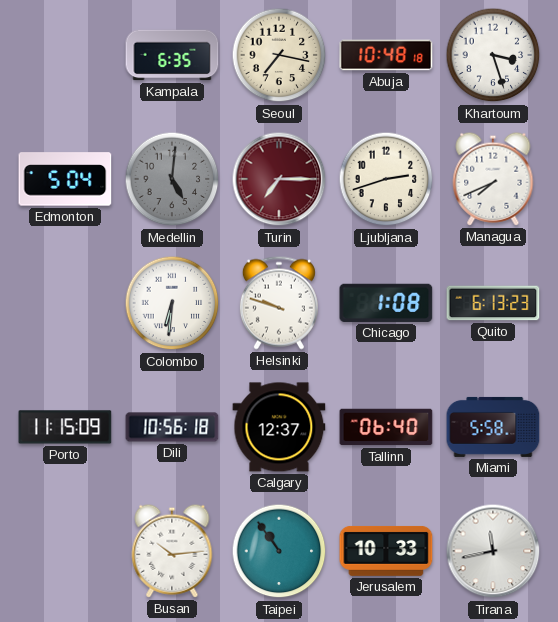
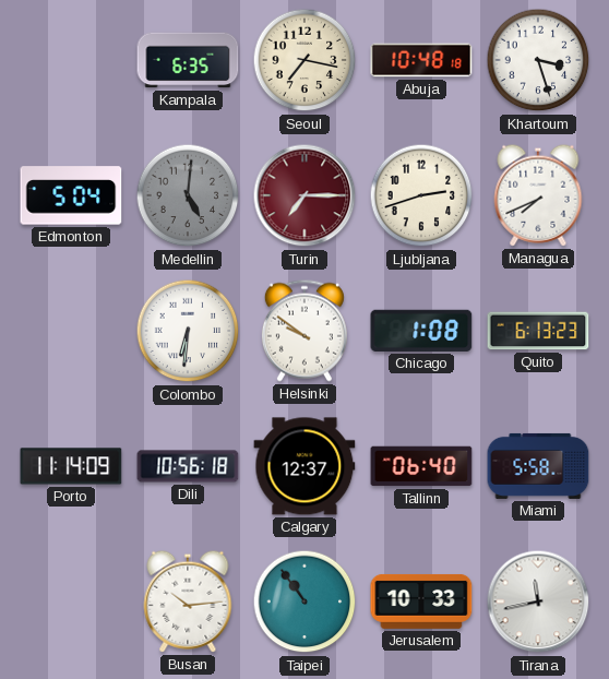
Helsinki: 9:48 -> 9:51 (304, 331)
Porto: 11:15 -> 11:14 (71, 466)
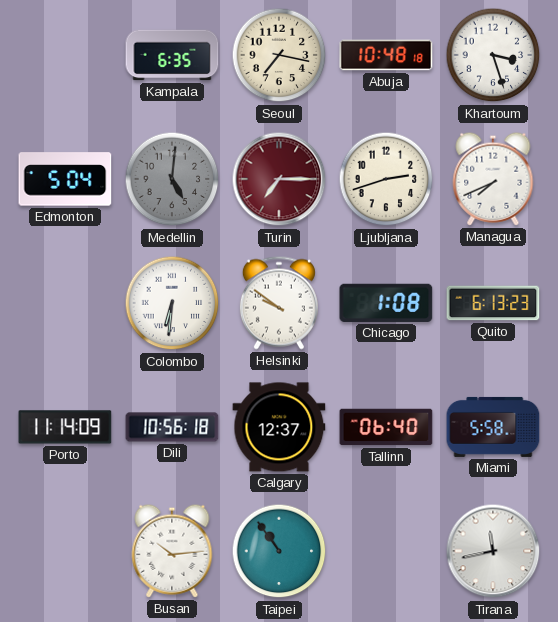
Jerusalem: 10:33 -> none (421, 601)
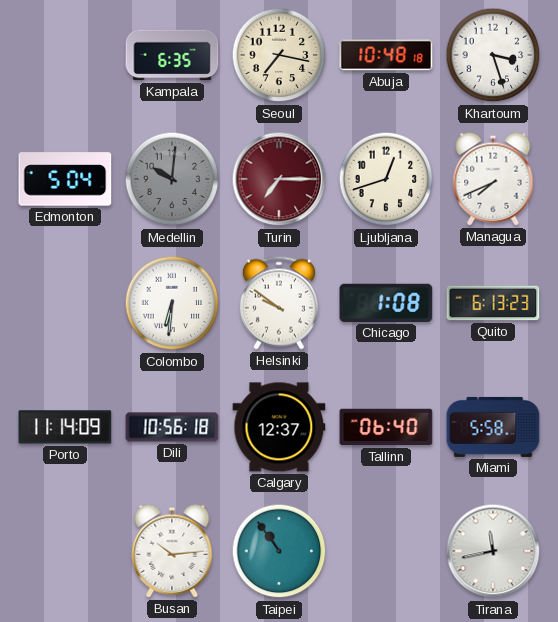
Medellin: 5:01 -> 10:01 (172, 179)
Ljubljana: 2:42 -> 12:42 (386, 179)
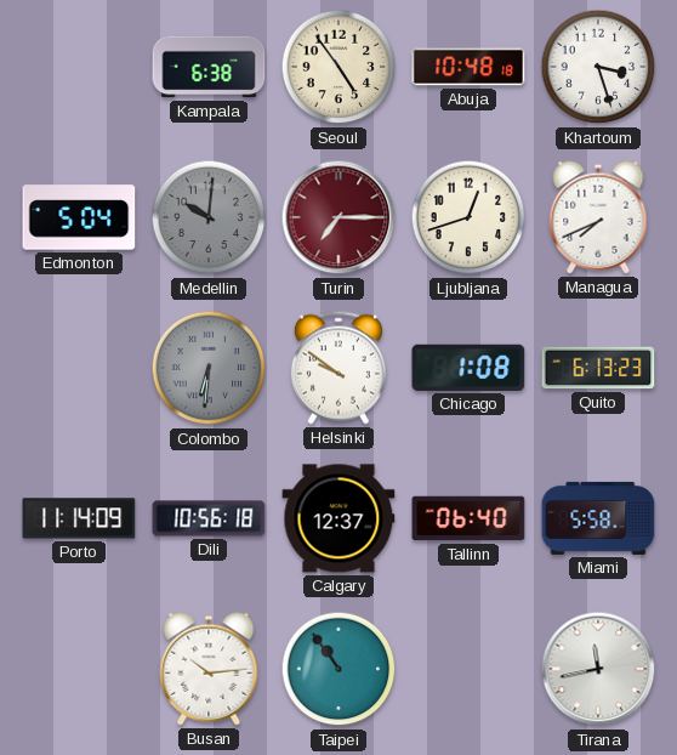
Kampala: 6:35 -> 6:38 (209, 67)
Seoul: 7:17 -> 4:54 (338, 67)
Colombo dial: white -> grey (209, 368)
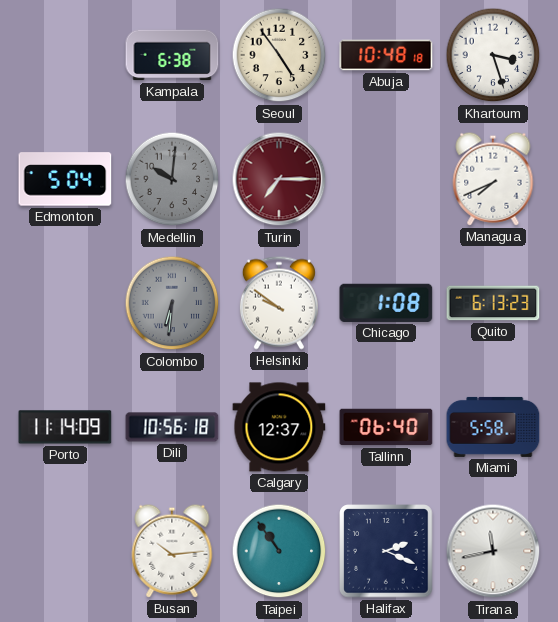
Ljubljana: 12:42 -> none (468, 217)
Halifax: none -> 2:19 (386, 551)
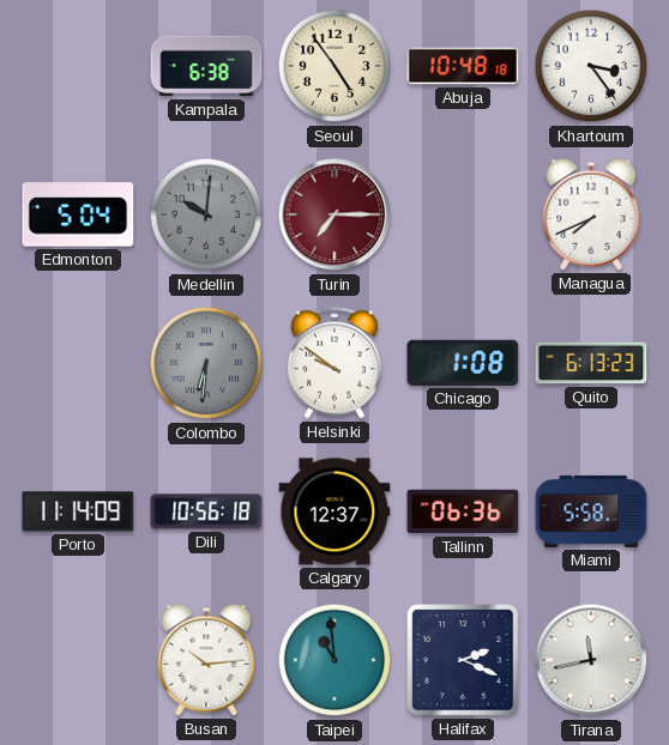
Khartoum: 3:27 -> 3:24 (591, 66)
Tallinn: 06:40 -> 06:36 (463, 511)
Taipei: 10:54 -> 10:59 (334, 660)
